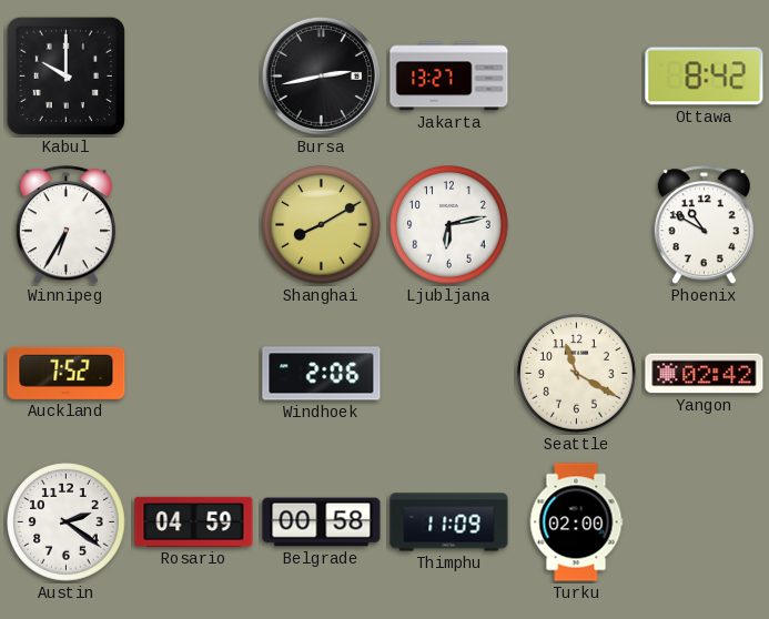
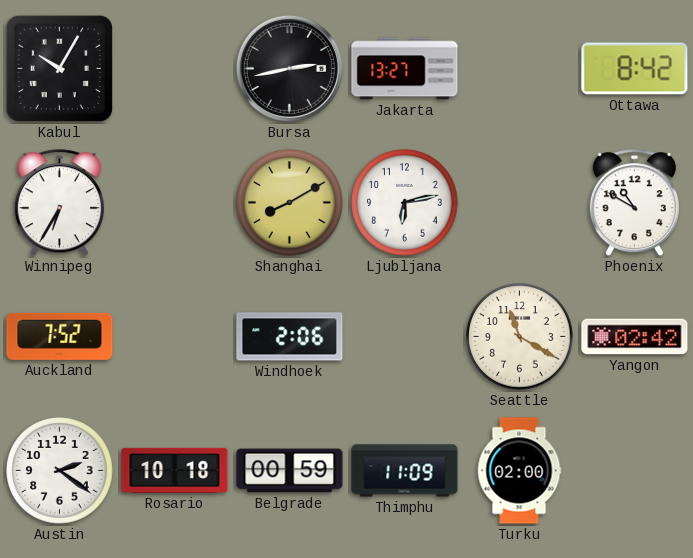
Kabul: 10:00 -> 10:05 (59, 68)
Rosario: 04:59 -> 10:18 (175, 470)
Belgrade: 00:58 -> 00:59 (290, 471)
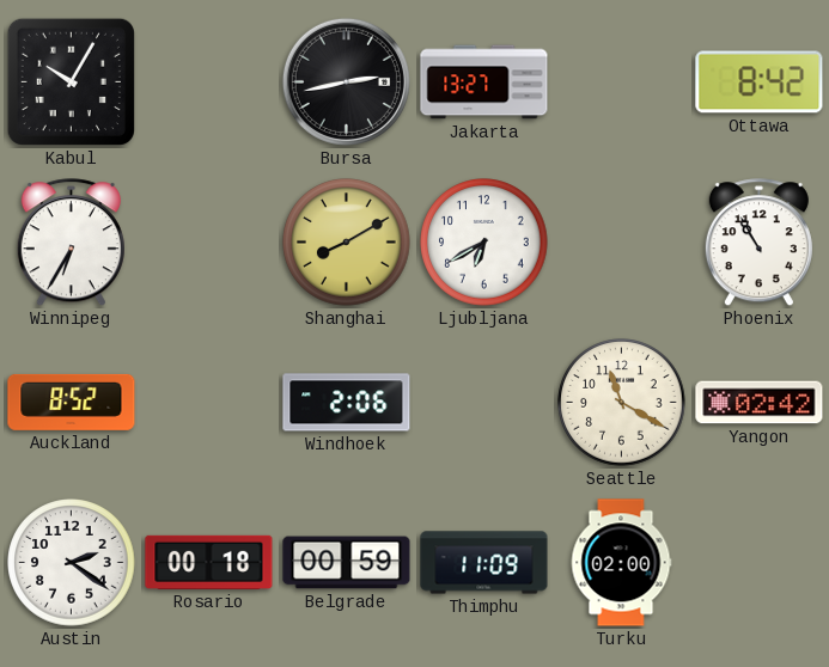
Ljubljana: 6:13 -> 6:40 (484, 243)
Phoenix: 10:50 -> 10:55 (758, 243)
Auckland: 7:52 -> 8:52 (72, 402)
Rosario: 10:18 -> 00:18 (209, 562)
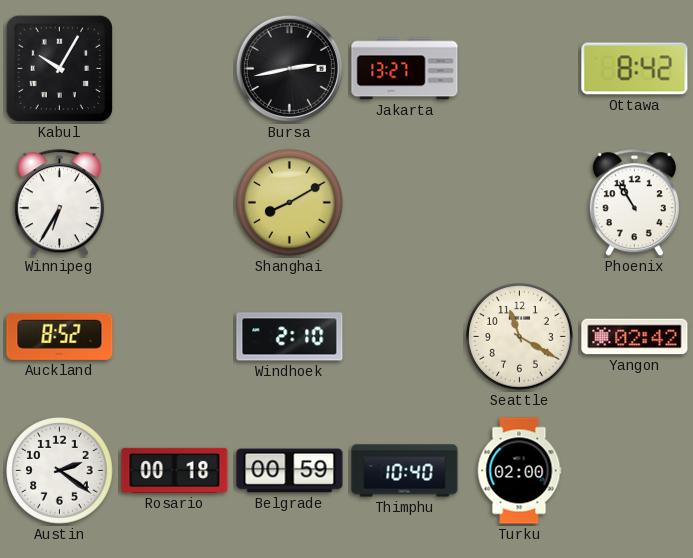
Ljubljana: 6:40 -> none (484, 243)
Windhoek: 2:06 -> 2:10 (290, 337)
Thimphu: 11:09 -> 10:40 (405, 471)
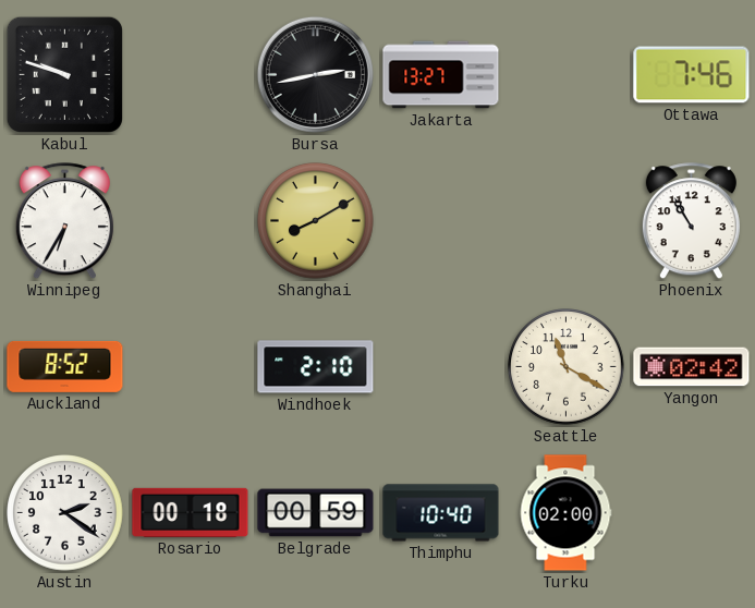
Kabul: 10:05 -> 9:48 (64, 74)
Ottawa: 8:42 -> 7:46 (692, 75)
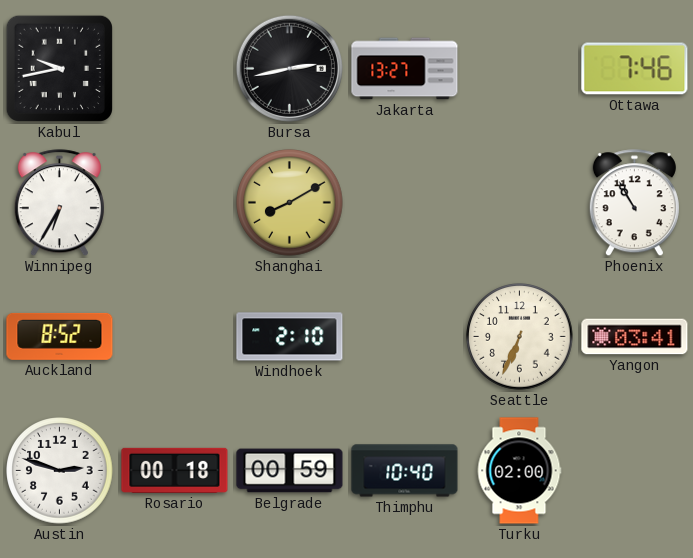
Kabul: 9:48 -> 9:43 (59, 68)
Seattle: 11:20 -> 6:34 (520, 337)
Yangon: 02:42 -> 03:41 (635, 337)
Austin: 2:21 -> 2:48 (60, 471)
